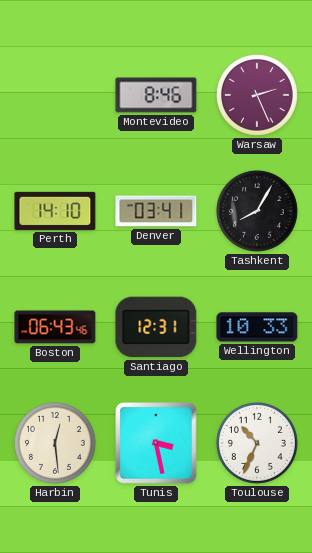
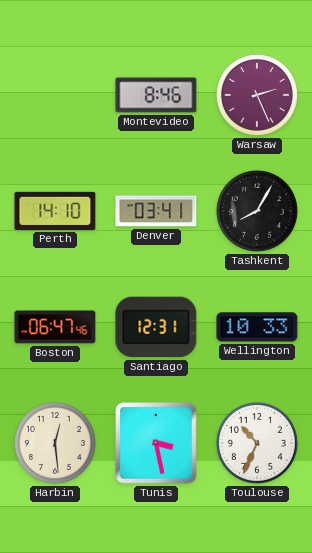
Boston: 06:43 -> 06:47 (55, 327)
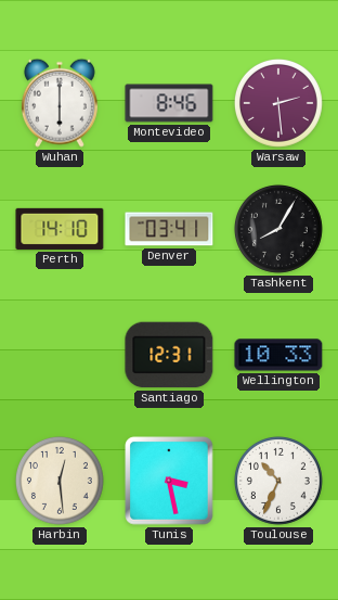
Wuhan: none -> 6:00 (60, 103)
Warsaw: 2:26 -> 2:29 (278, 103)
Boston: 06:47 -> none (55, 327)
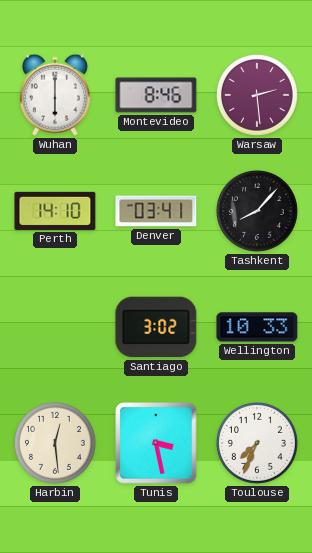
Tashkent: 8:05 -> 8:07 (257, 211)
Santiago: 12:31 -> 3:02 (156, 327)
Toulouse: 10:34 -> 7:34 (257, 443)
